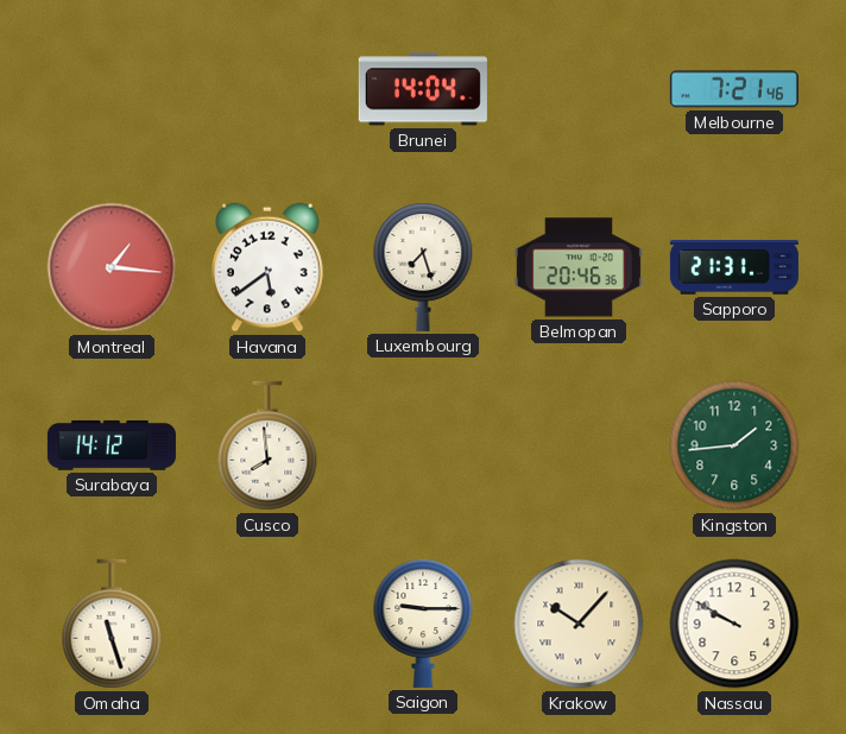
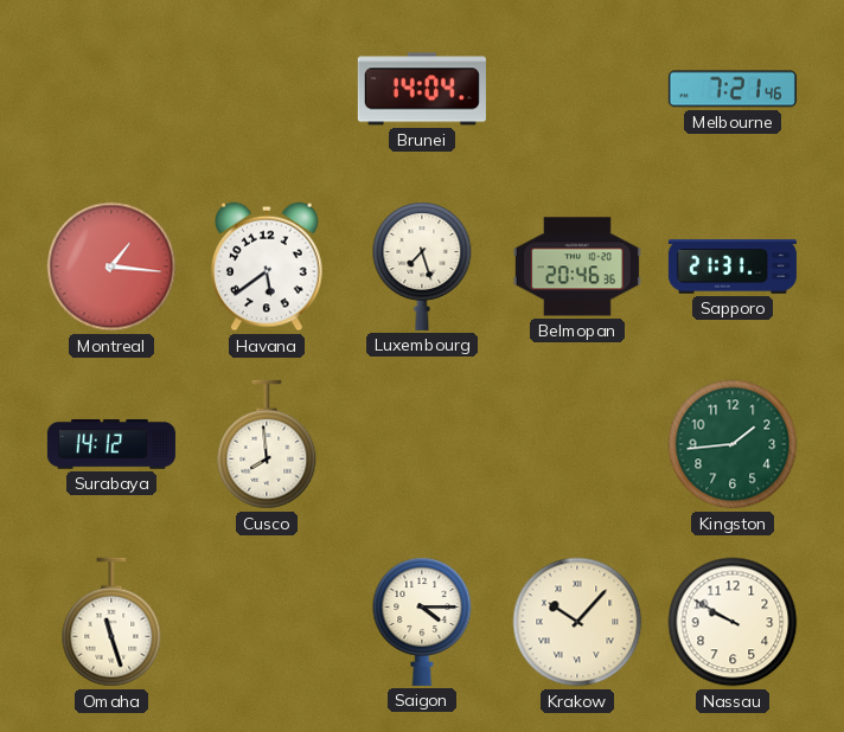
Saigon: 9:15 -> 4:15 (422, 622)
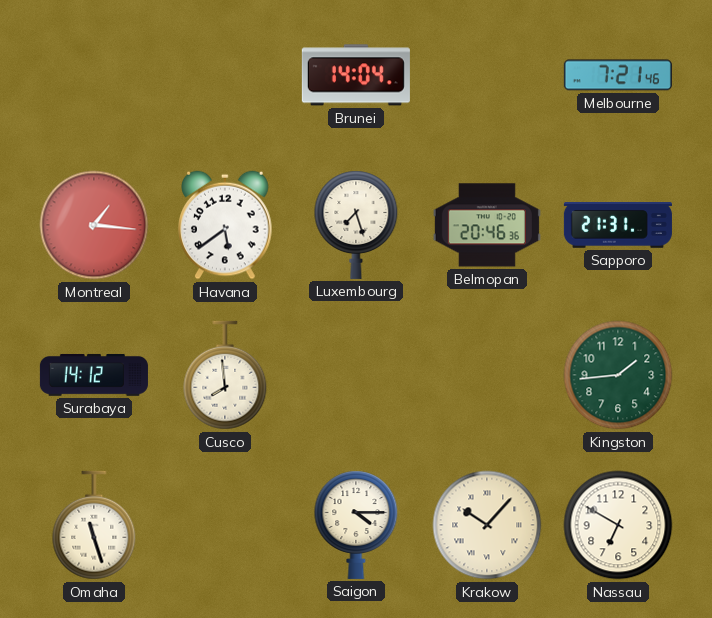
Nassau: 9:50 -> 6:50 (618, 525)
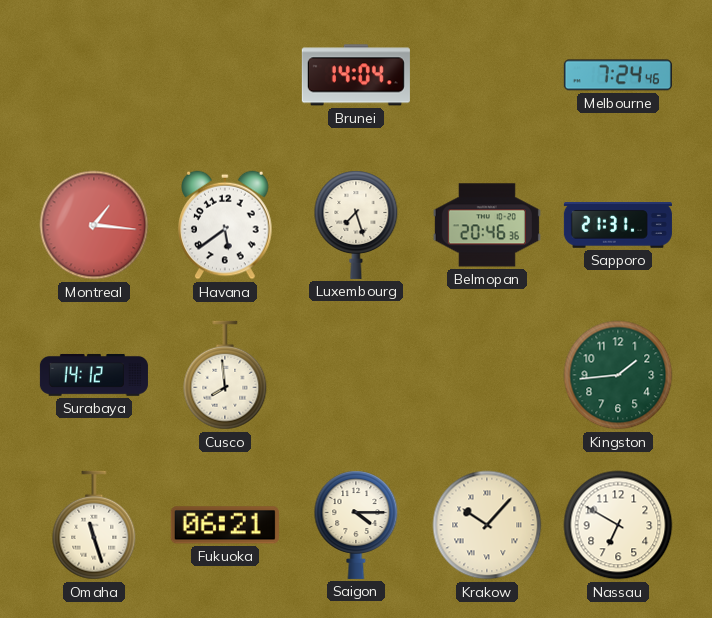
Melbourne: 7:21 -> 7:24 (618, 75)
Fukuoka: none -> 06:21 (225, 525)
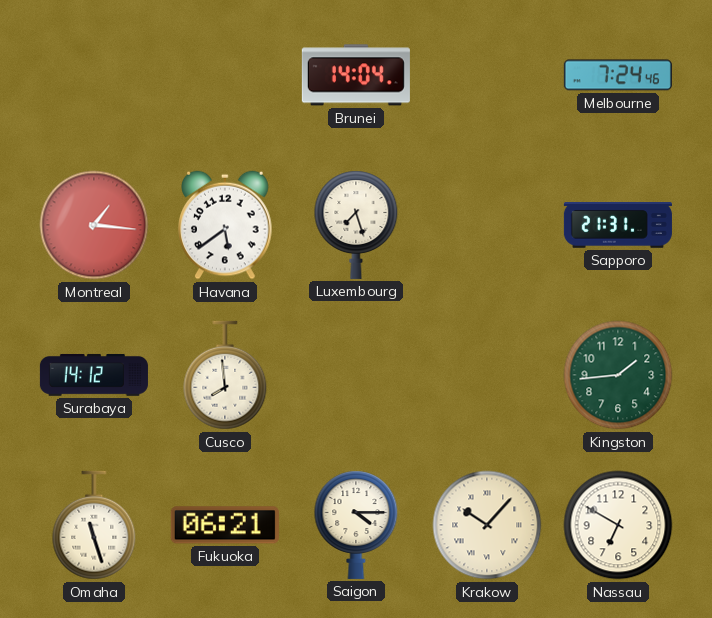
Belmopan: 20:46 -> none (487, 225)
